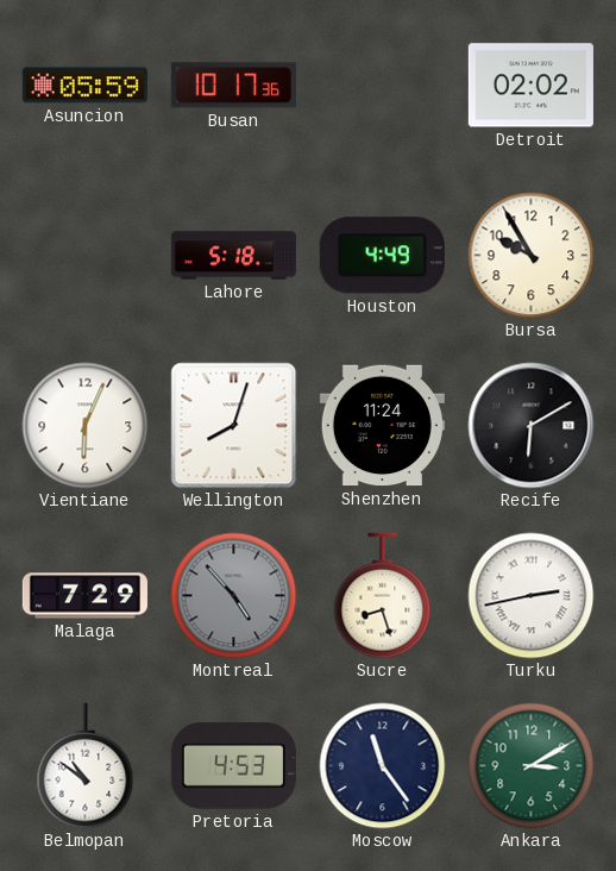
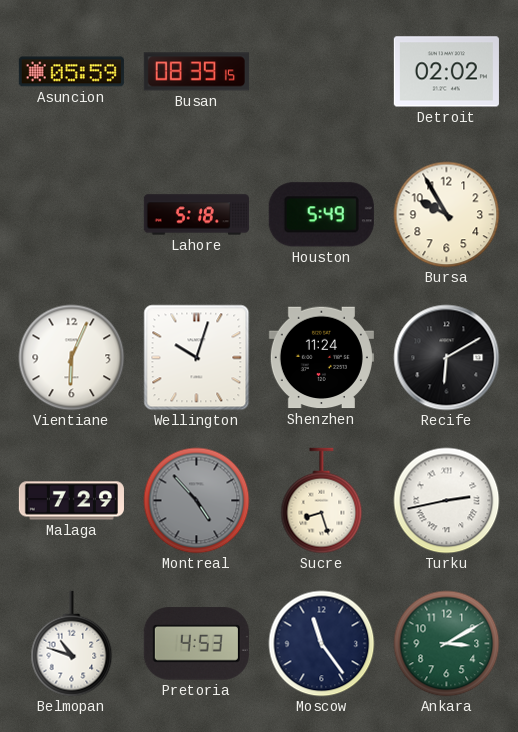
Busan: 10:17 -> 08:39 (196, 72)
Houston: 4:49 -> 5:49 (321, 215)
Wellington: 8:03 -> 10:03 (197, 358)
Belmopan: 10:51 -> 10:48 (72, 644)
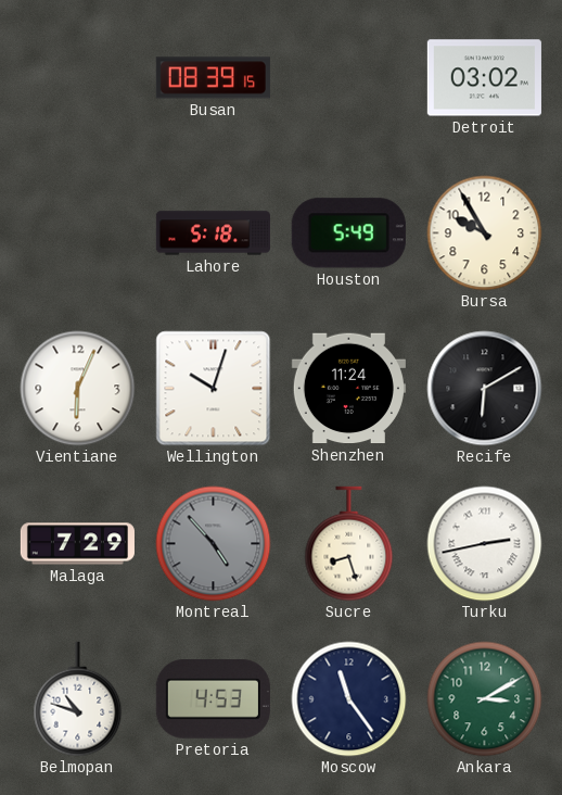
Asuncion: 05:59 -> none (71, 72)
Detroit: 02:02 -> 03:02 (484, 78)
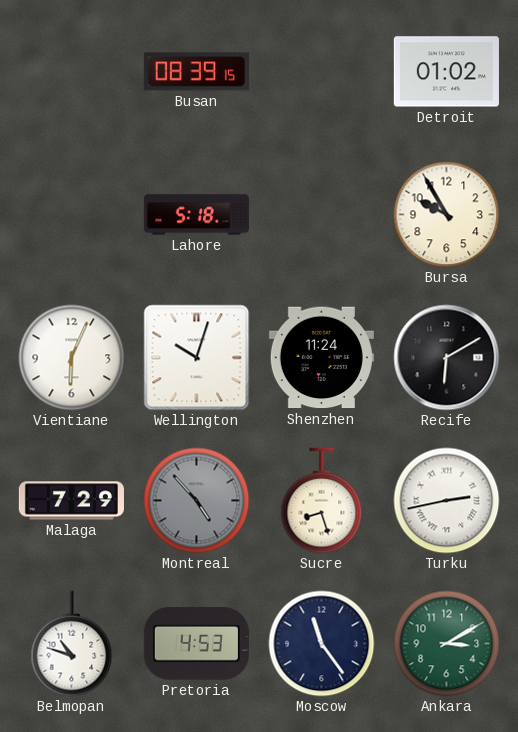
Detroit: 03:02 -> 01:02 (446, 72)
Houston: 5:49 -> none (348, 234)
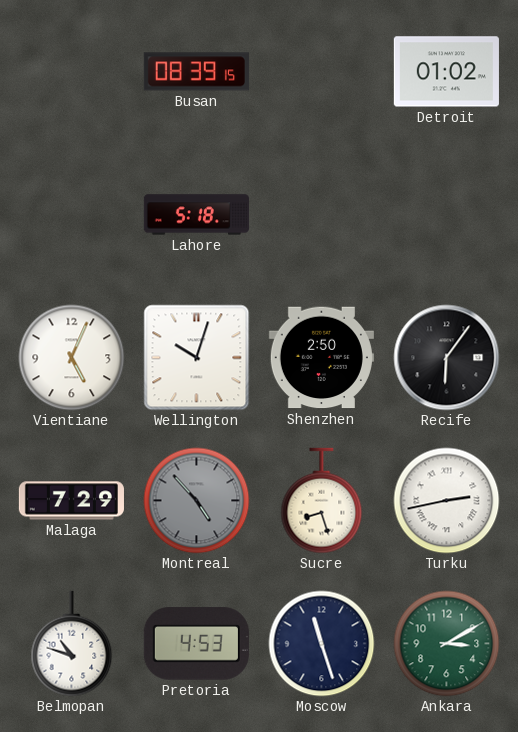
Bursa: 9:55 -> none (447, 215)
Vientiane: 6:04 -> 5:04 (72, 358)
Shenzhen: 11:24 -> 2:50 (321, 358)
Recife: 6:10 -> 6:06 (447, 358)
Moscow: 11:24 -> 11:27 (322, 644)
